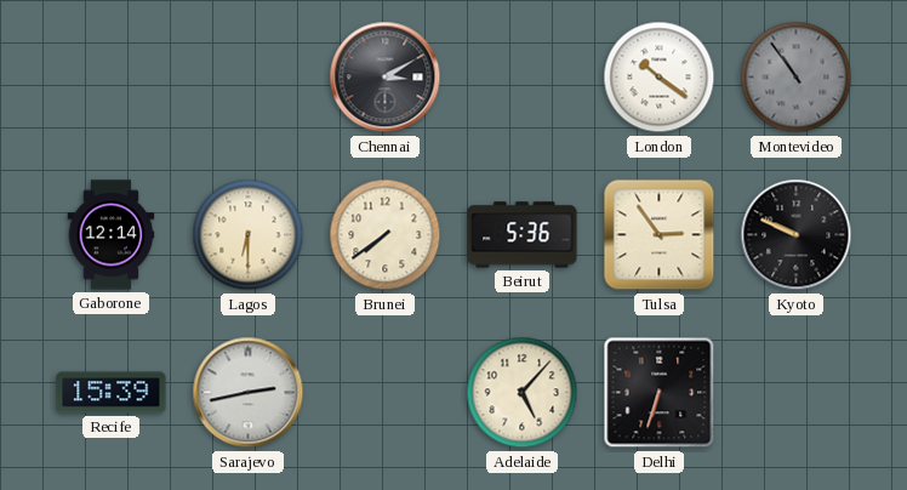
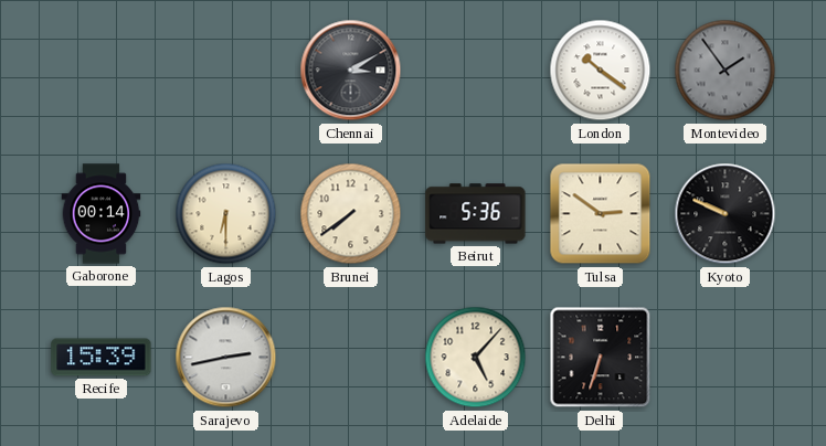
Montevideo: 10:54 -> 1:54 (726, 71)
Gaborone: 12:14 -> 00:14 (102, 214)
Tulsa: 2:54 -> 2:51 (601, 214)
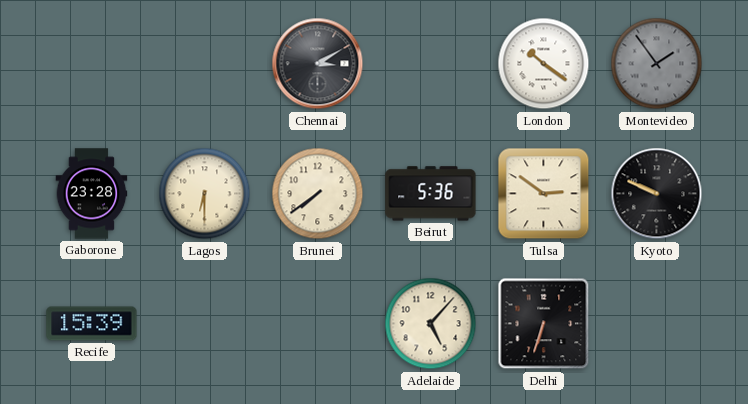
Gaborone: 00:14 -> 23:28 (92, 194)
Sarajevo: 2:43 -> none (226, 358)
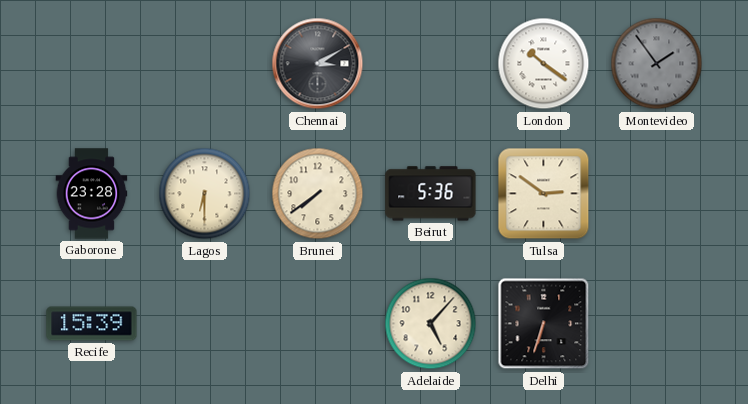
Kyoto: 9:49 -> none (657, 194)
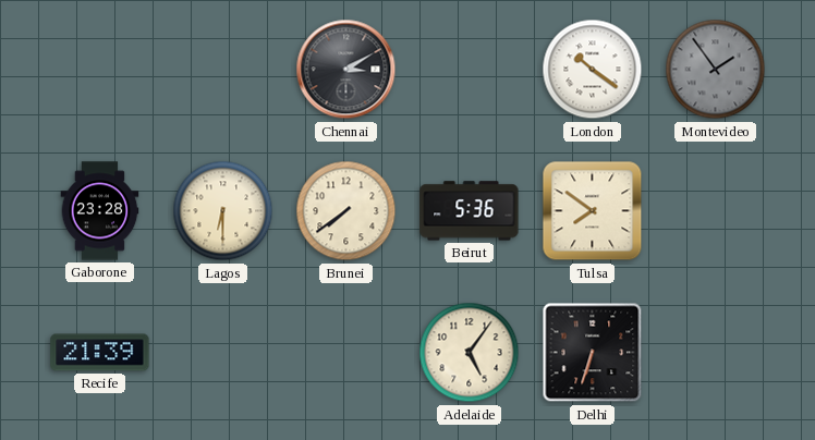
Tulsa: 2:51 -> 7:51 (593, 211)
Recife: 15:39 -> 21:39 (100, 353)
Adelaide: 5:07 -> 5:06 (470, 353)
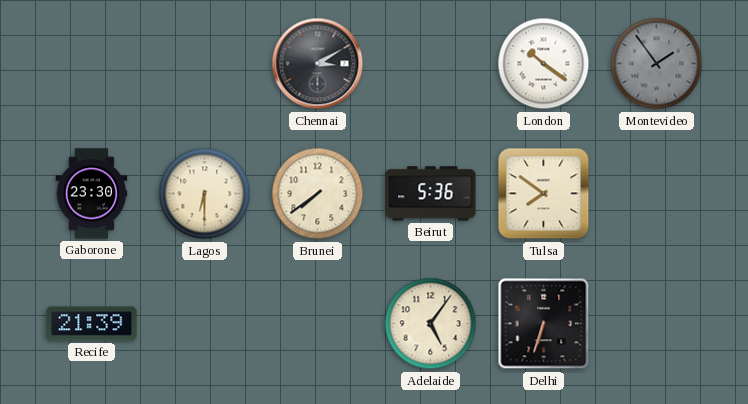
Gaborone: 23:28 -> 23:30 (92, 194)
